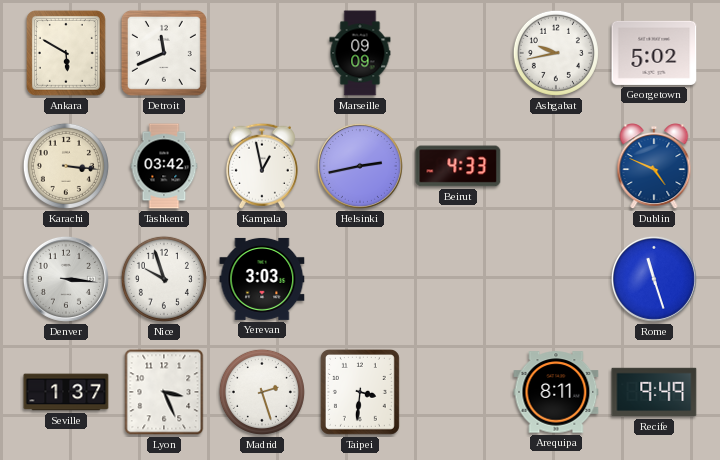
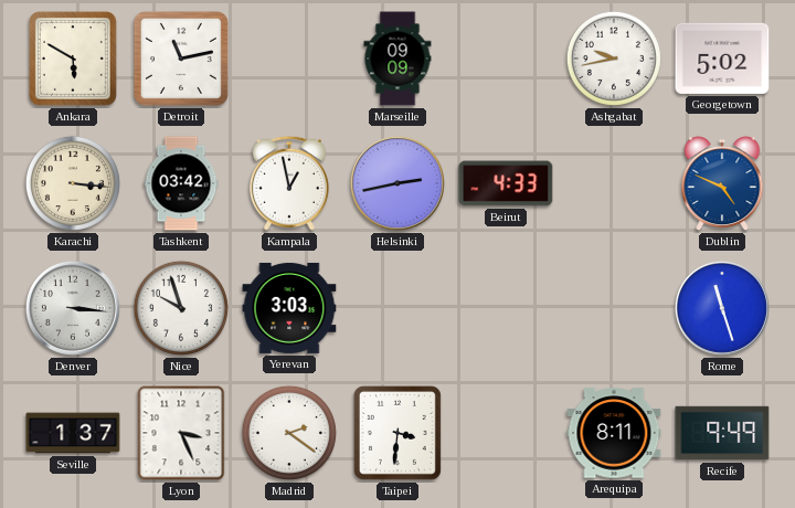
Detroit: 11:41 -> 11:13 (181, 59)
Madrid: 2:27 -> 2:21 (289, 433)
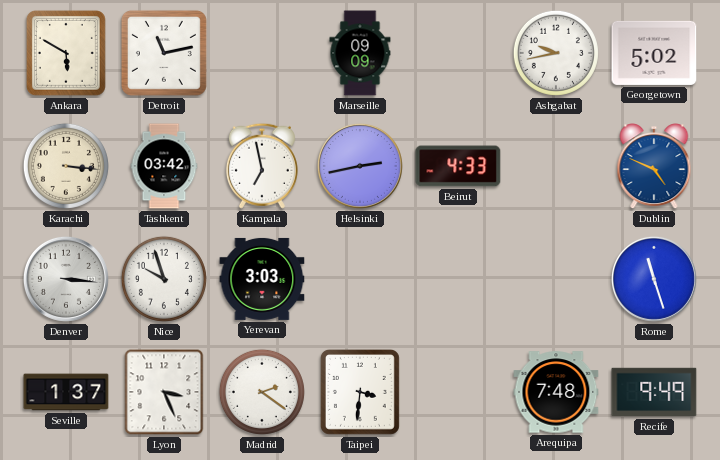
Kampala: 12:58 -> 6:58 (262, 166)
Arequipa: 8:11 -> 7:48 (556, 392)
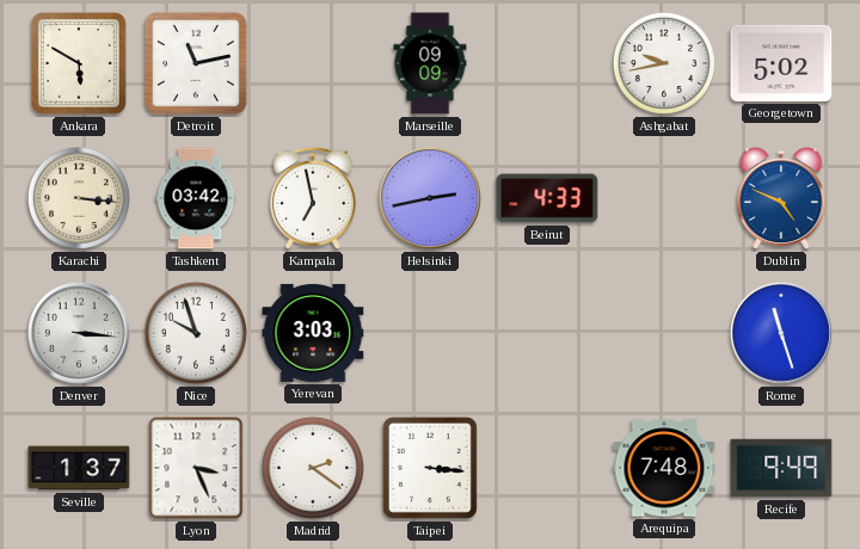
Taipei: 3:31 -> 3:16 (430, 468)
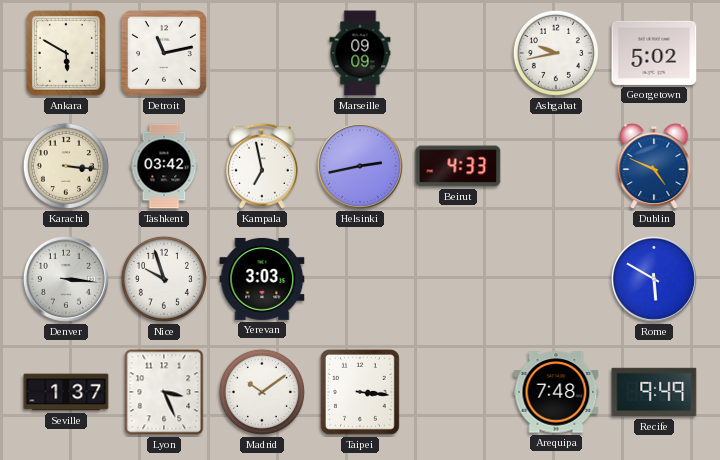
Rome: 11:27 -> 5:50 (654, 279)
Madrid: 2:21 -> 10:09 (262, 392)
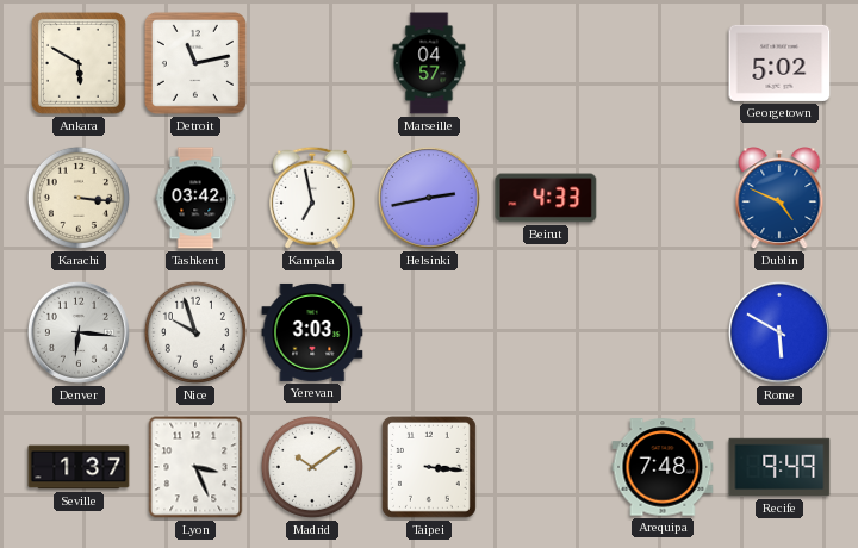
Marseille: 09:09 -> 04:57 (429, 63)
Ashgabat: 9:43 -> none (556, 53)
Denver: 3:16 -> 6:16 (79, 332)
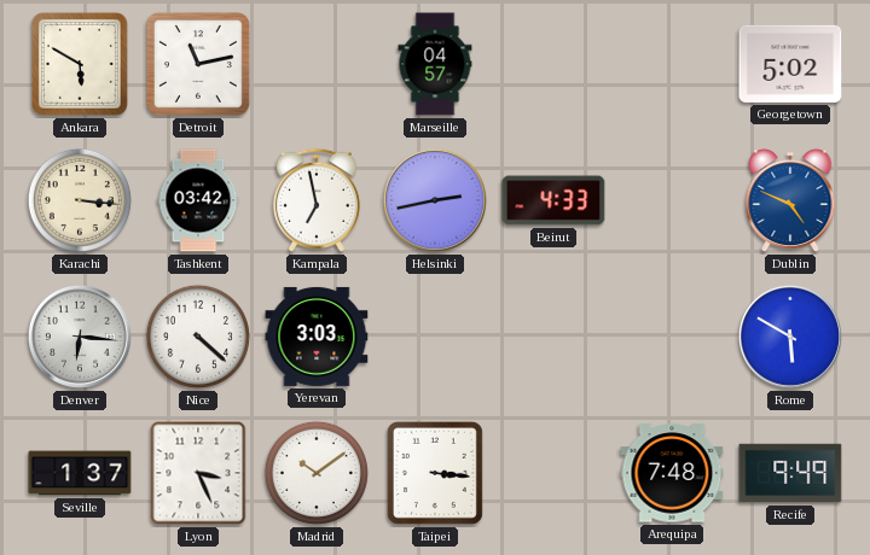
Nice: 9:57 -> 4:22 (198, 337)
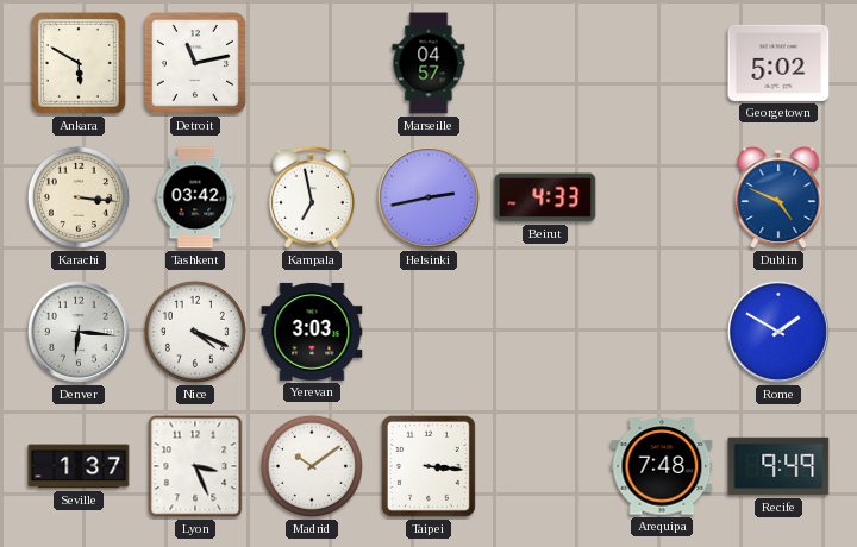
Nice: 4:22 -> 4:19 (195, 332)
Rome: 5:50 -> 1:50 (778, 332)
